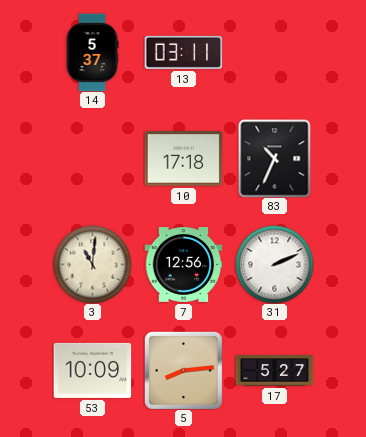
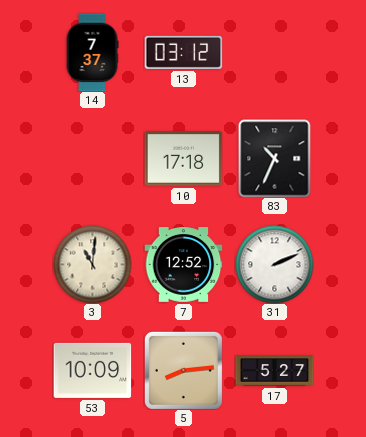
14: 5:37 -> 7:37 (92, 52)
13: 03:11 -> 03:12 (183, 52)
7: 12:56 -> 12:52 (183, 265)
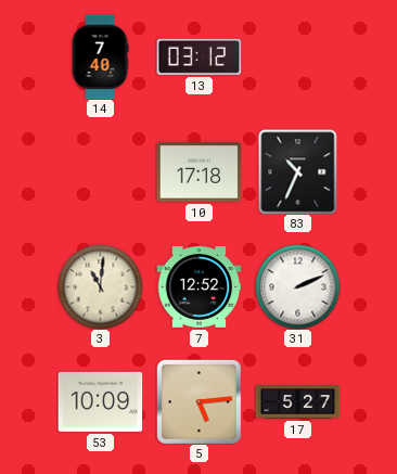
14: 7:37 -> 7:40 (100, 56)
5: 8:14 -> 5:14 (198, 401)
